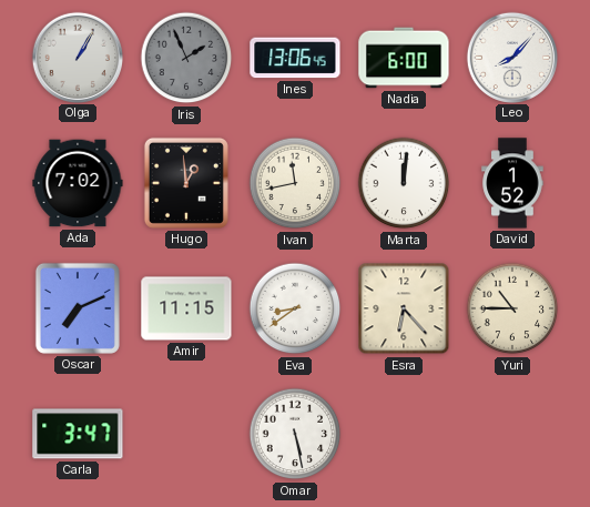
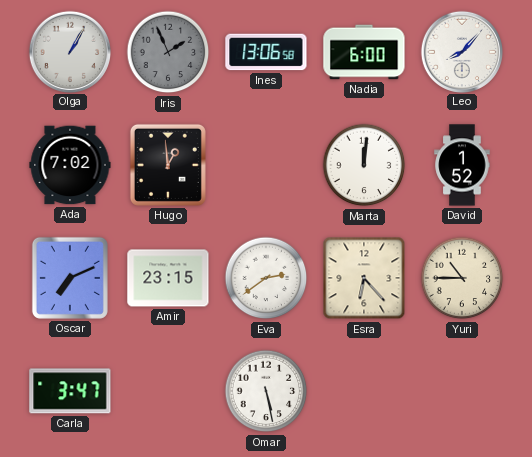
Ines: 13:06:45 -> 13:06:58 (266, 52)
Ivan: 11:43 -> none (295, 183)
Amir: 11:15 -> 23:15 (168, 278)
Eva: 8:39 -> 2:39 (266, 278)
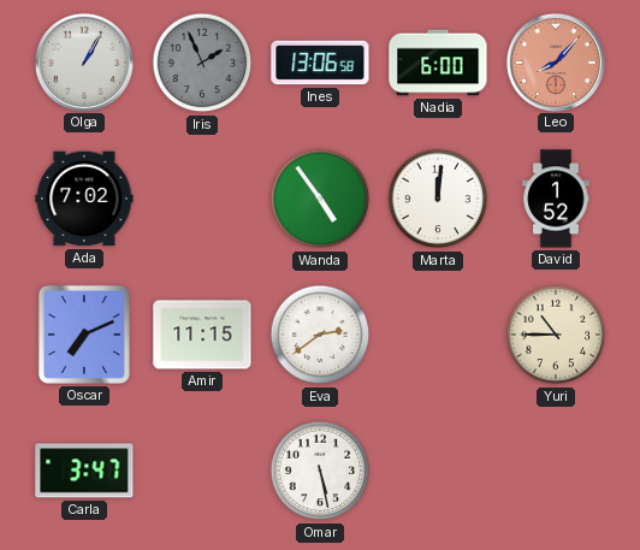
Leo dial: white -> salmon (555, 61)
Hugo: 12:59 -> none (168, 165)
Wanda: none -> 4:54 (320, 199)
Amir: 23:15 -> 11:15 (202, 335)
Esra: 6:23 -> none (364, 278)
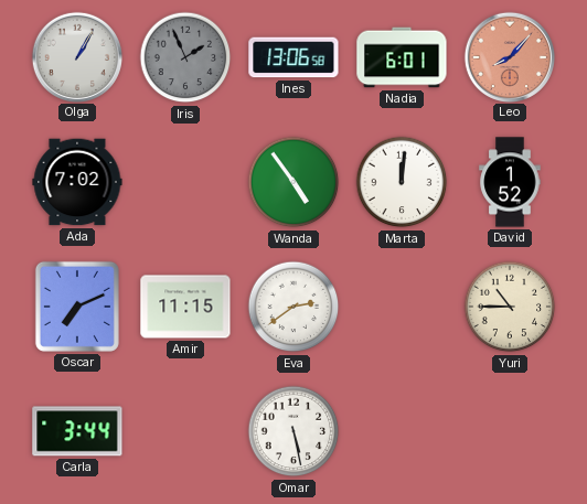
Nadia: 6:00 -> 6:01 (402, 57)
Carla: 3:47 -> 3:44 (77, 431)
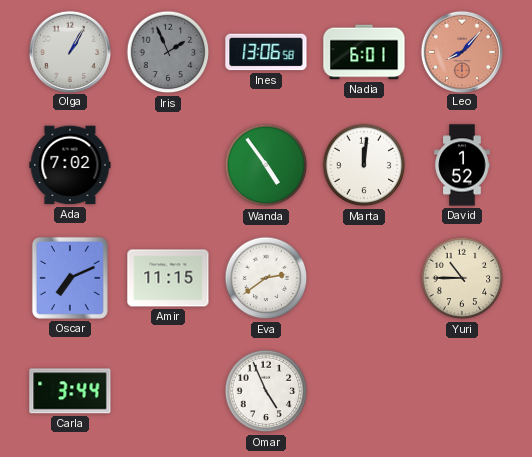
Omar: 5:28 -> 4:56 (266, 391)
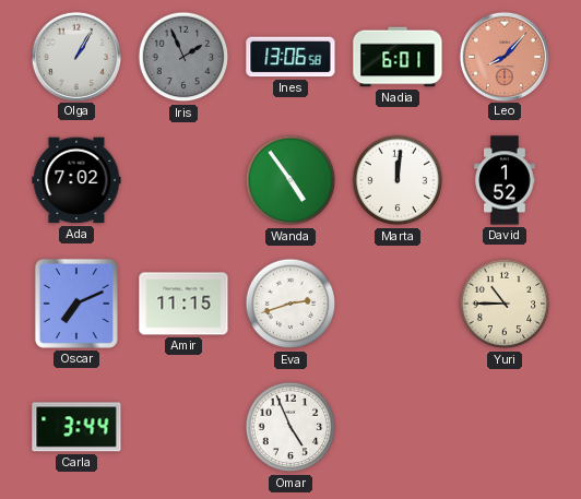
Eva: 2:39 -> 2:42 (290, 304)
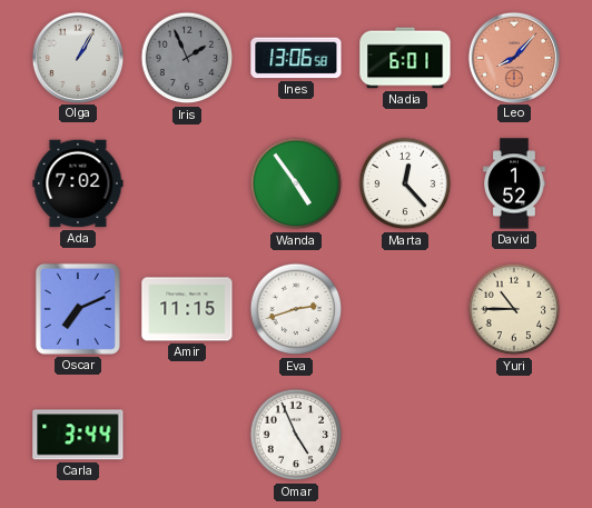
Marta: 12:01 -> 12:23 (405, 183)
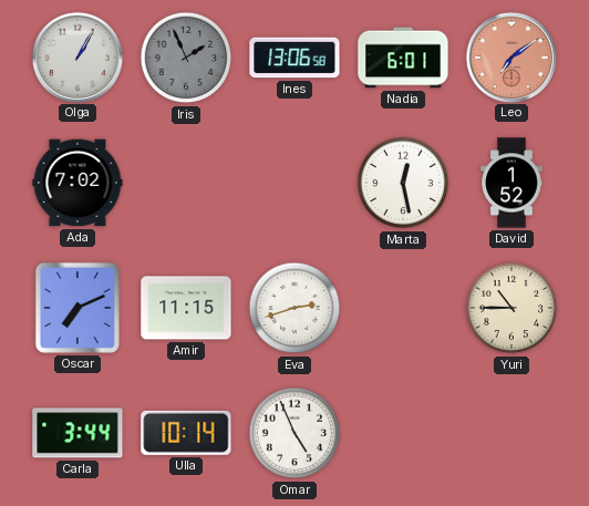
Leo: 8:07 -> 7:09 (510, 56)
Wanda: 4:54 -> none (296, 183)
Marta: 12:23 -> 12:28 (403, 183)
Ulla: none -> 10:14 (186, 433)
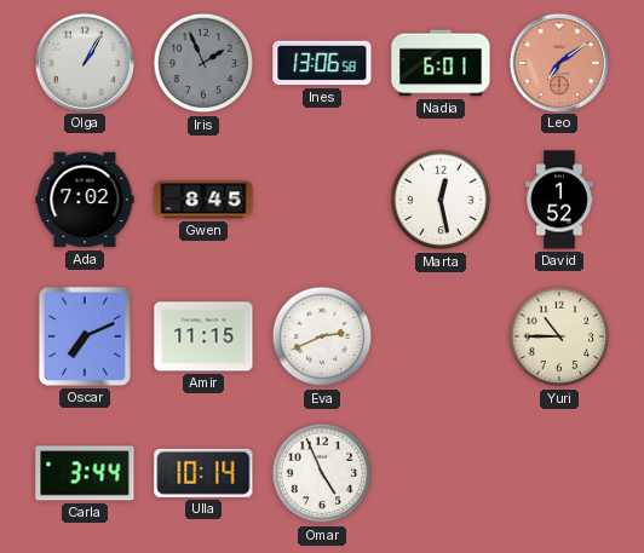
Gwen: none -> 8:45 (203, 200)
Eva: 2:42 -> 2:41 (322, 336)
